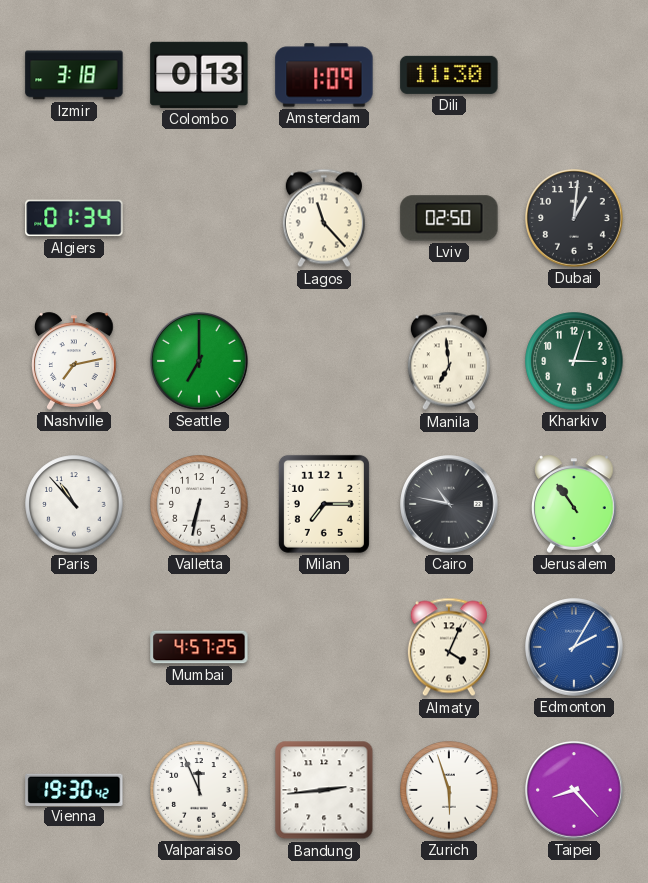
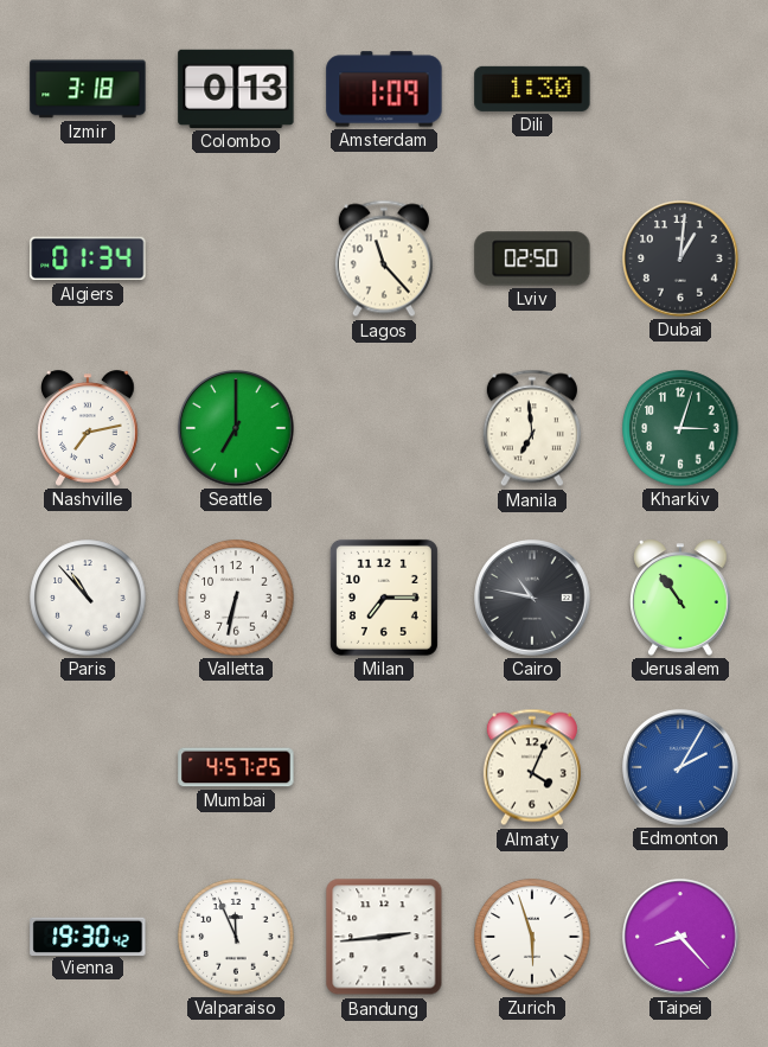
Dili: 11:30 -> 1:30 (532, 89)
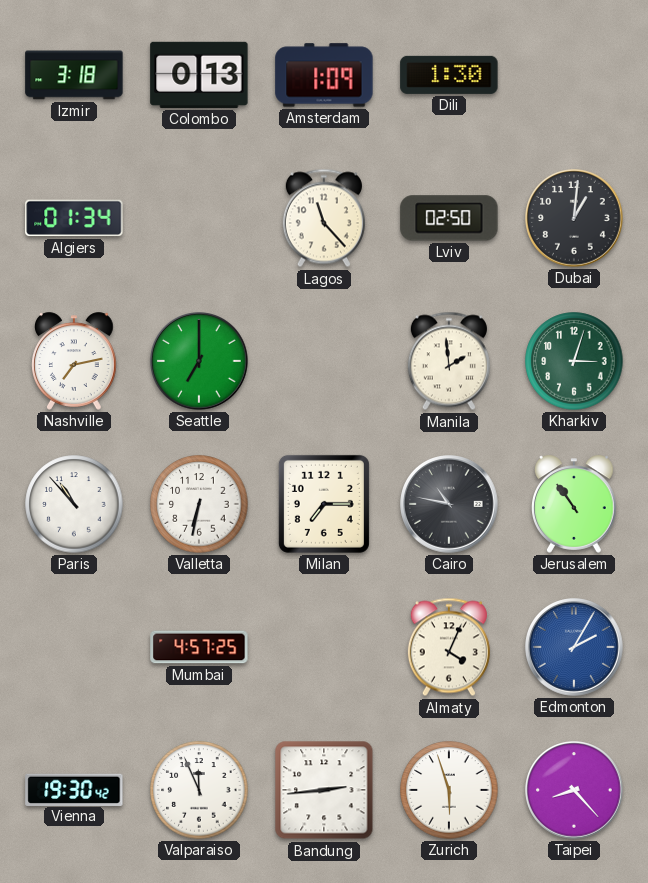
Manila: 6:59 -> 1:59 (449, 361)
